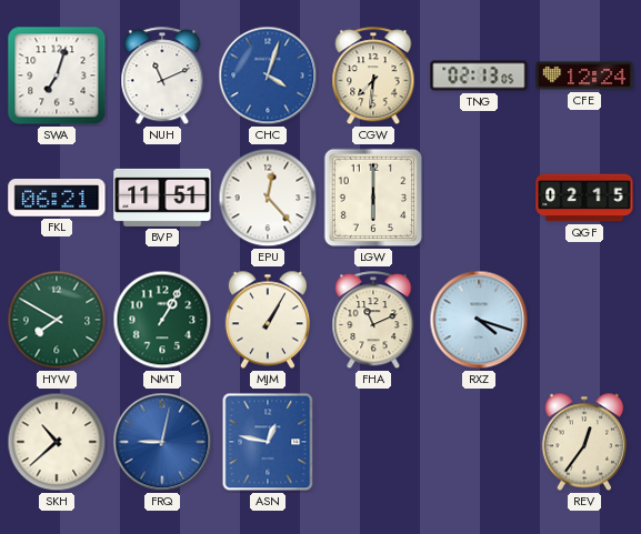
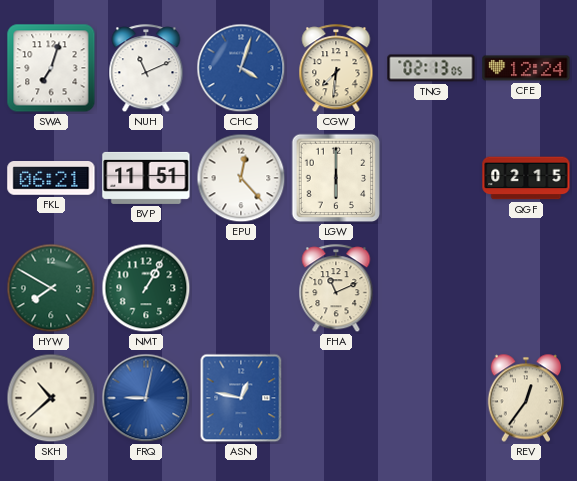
MJM: 1:05 -> none (267, 320)
RXZ: 4:18 -> none (479, 320)
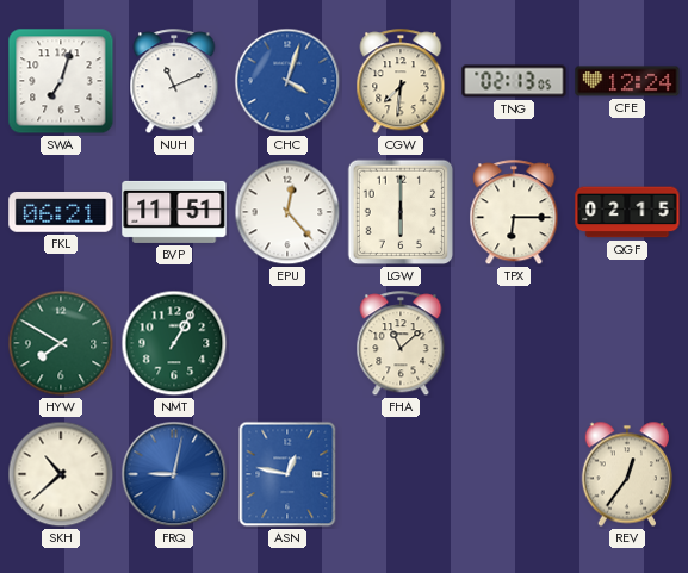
TPX: none -> 6:15 (514, 213)
FHA: 11:11 -> 11:08 (401, 344)
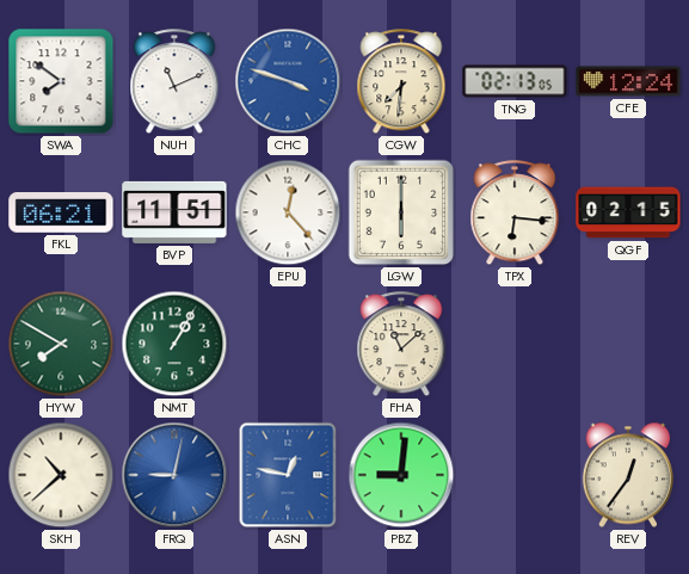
SWA: 7:03 -> 7:51 (61, 81)
CHC: 4:03 -> 3:48 (288, 81)
TPX: 6:15 -> 6:16 (515, 214)
PBZ: none -> 9:01 (401, 475)
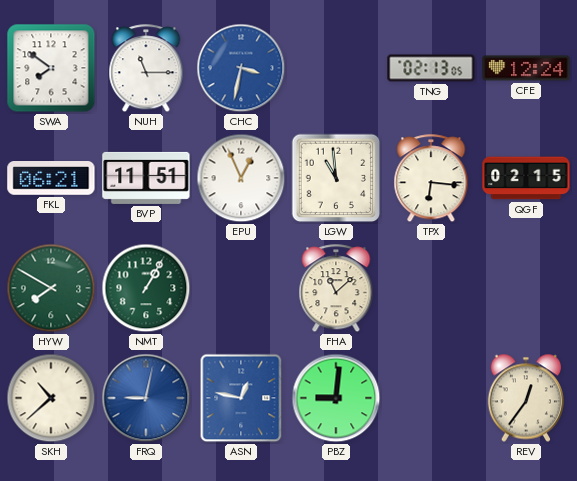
NUH: 11:11 -> 11:15 (146, 69)
CHC: 3:48 -> 3:32 (241, 68)
CGW: 7:31 -> none (401, 82)
EPU: 12:23 -> 12:56 (241, 178)
LGW: 6:00 -> 10:59 (336, 178)
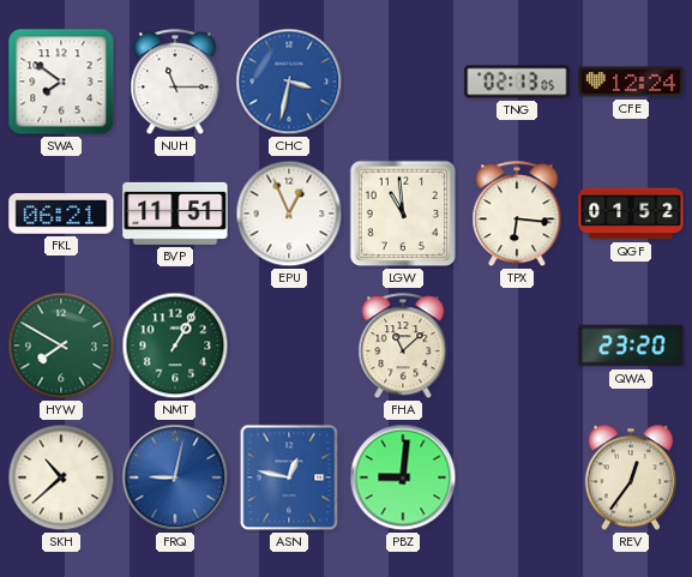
QGF: 02:15 -> 01:52 (631, 214)
QWA: none -> 23:20 (631, 345)
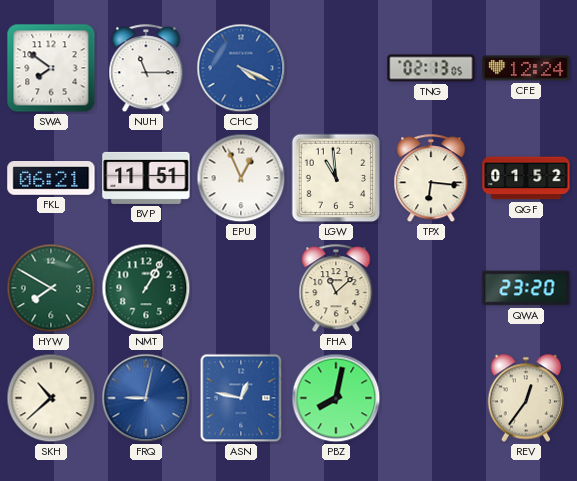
CHC: 3:32 -> 4:19 (241, 68)
PBZ: 9:01 -> 8:02 (336, 398)
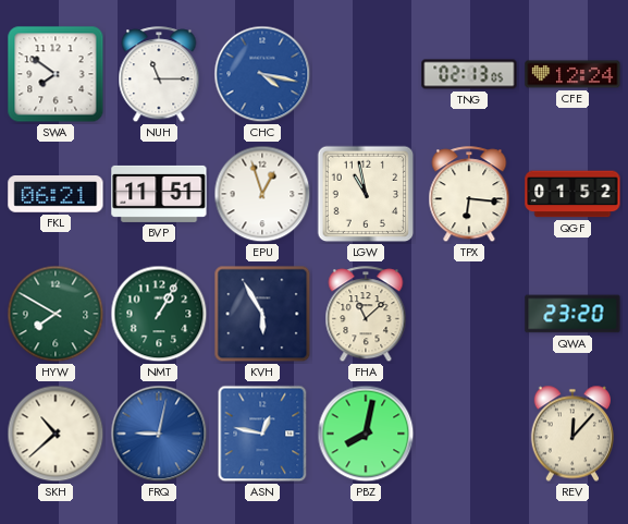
CHC: 4:19 -> 4:17 (262, 74)
EPU: 12:56 -> 12:57 (262, 194)
LGW: 10:59 -> 10:58 (366, 194)
KVH: none -> 5:55 (262, 314)
REV: 12:36 -> 12:07 (571, 434)
